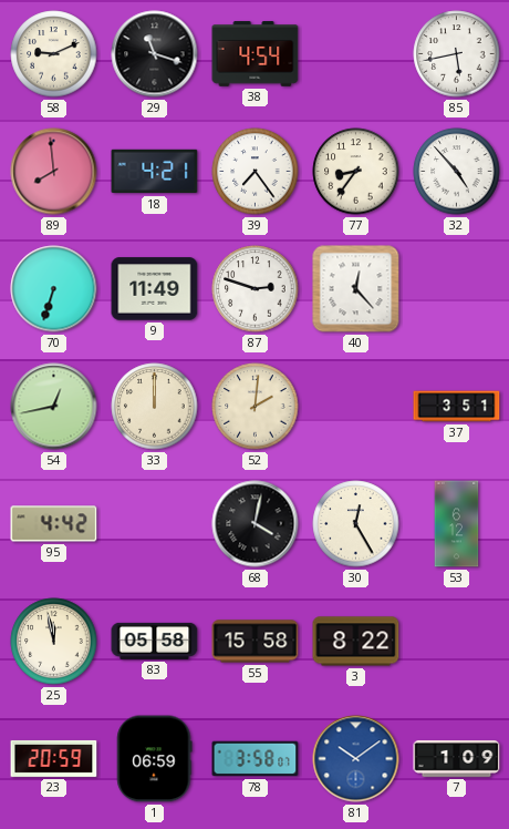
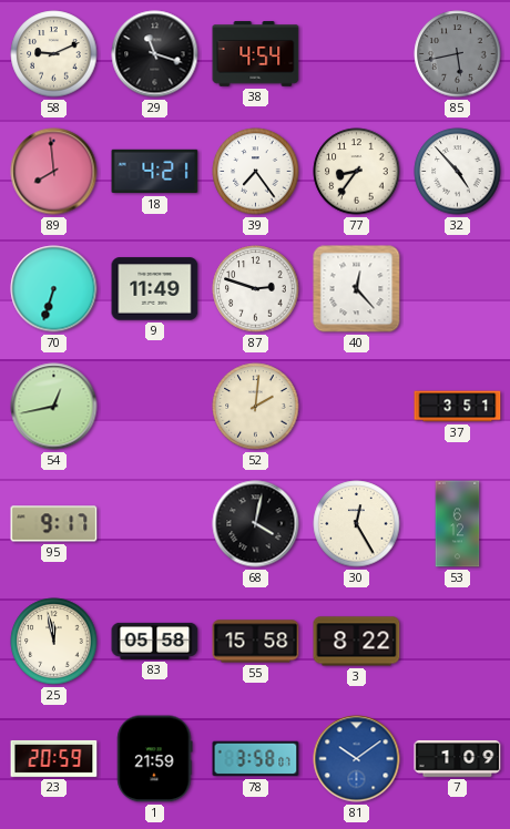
85 dial: white -> grey (458, 54)
33: 12:00 -> none (155, 407)
95: 4:42 -> 9:17 (54, 524)
1: 06:59 -> 21:59 (155, 759)
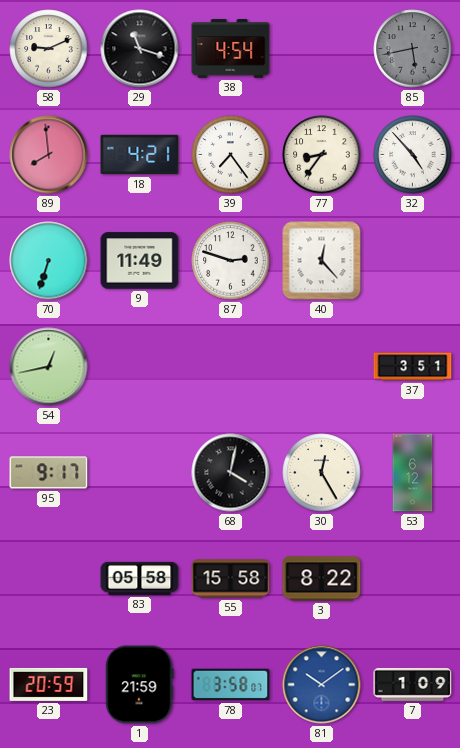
52: 2:01 -> none (256, 407)
25: 11:58 -> none (54, 642)
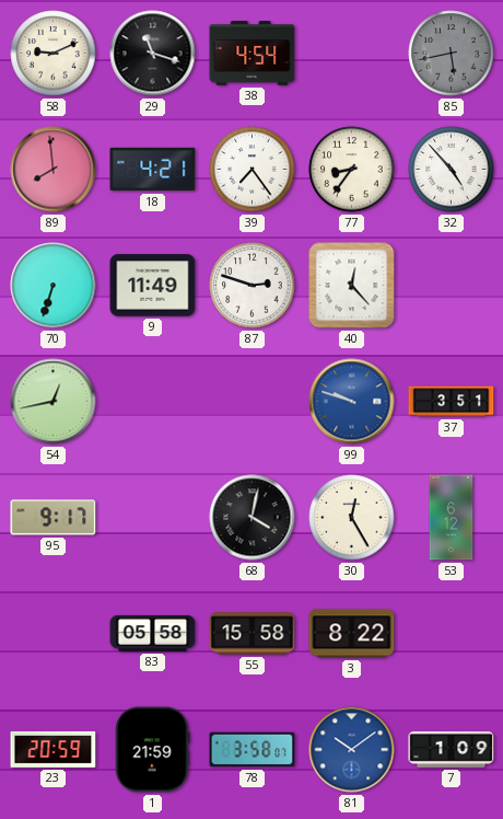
99: none -> 9:48 (352, 402)
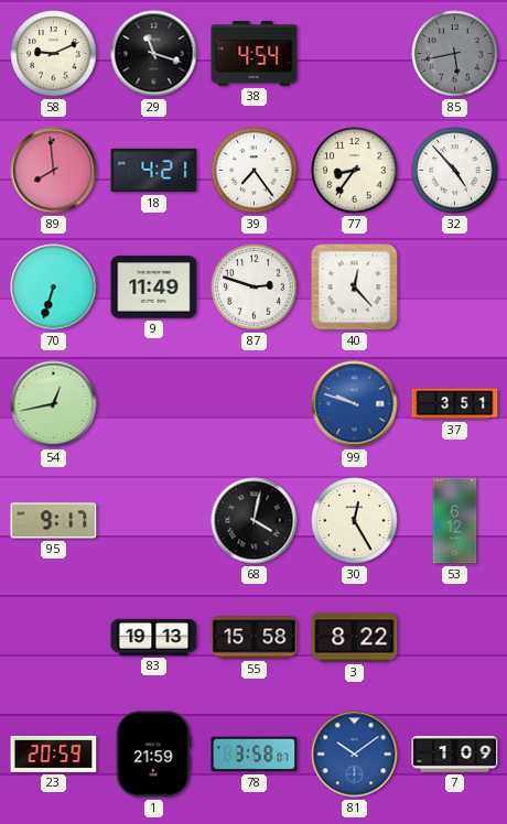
83: 05:58 -> 19:13 (154, 637)
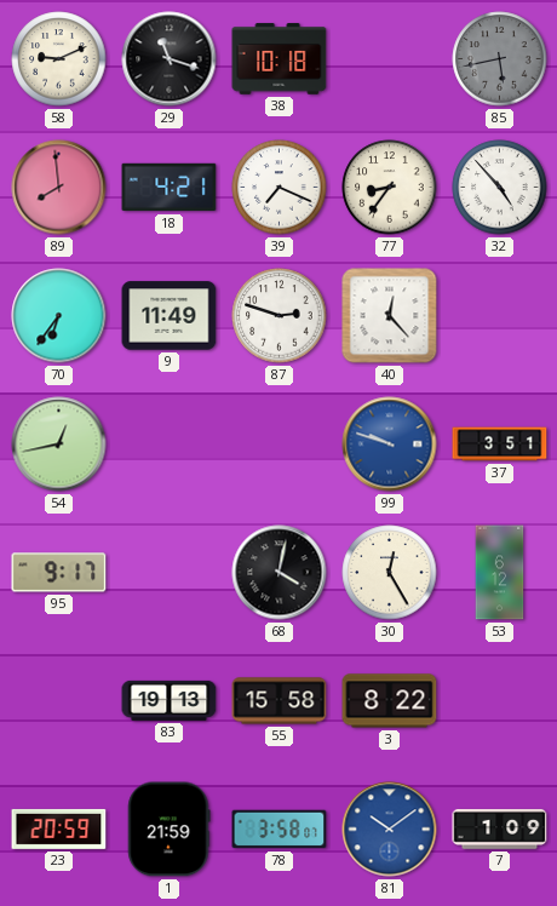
38: 4:54 -> 10:18 (280, 59)
39: 7:24 -> 7:19 (280, 188)
70: 6:33 -> 6:36 (59, 316)
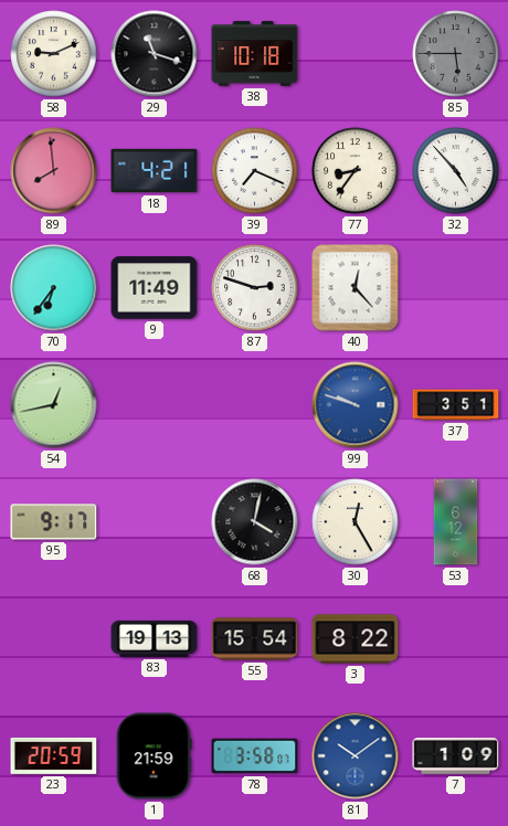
85: 5:43 -> 5:45 (456, 54)
55: 15:58 -> 15:54 (255, 639)
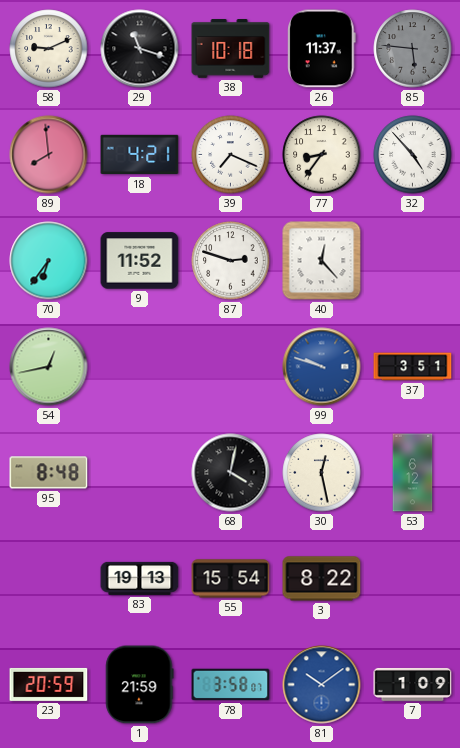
26: none -> 11:37 (322, 49)
85: 5:45 -> 5:46 (413, 49)
9: 11:49 -> 11:52 (140, 261)
95: 9:17 -> 8:48 (49, 473)
30: 12:25 -> 12:28 (322, 473)
